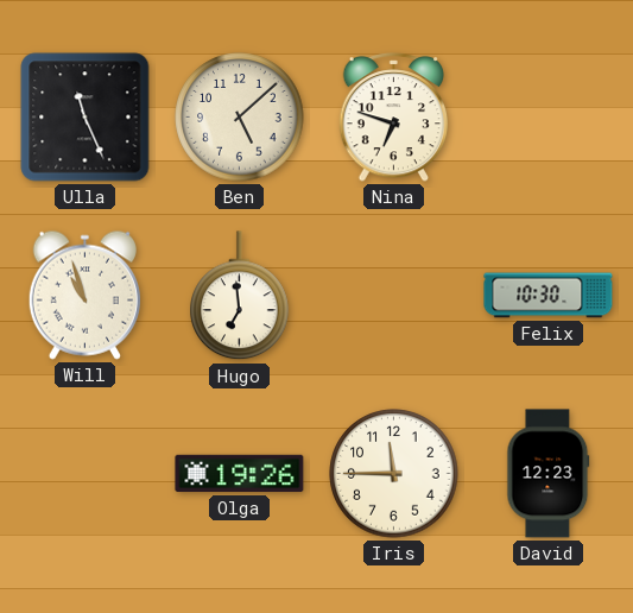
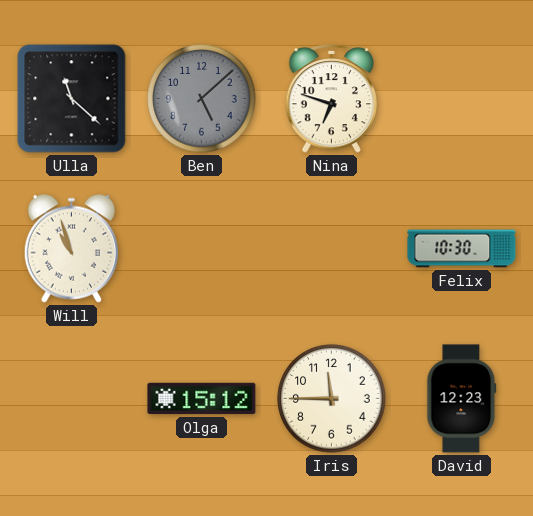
Ulla: 11:26 -> 11:22 (72, 99)
Ben dial: cream -> grey (202, 99)
Hugo: 6:59 -> none (240, 296)
Olga: 19:26 -> 15:12 (202, 399)
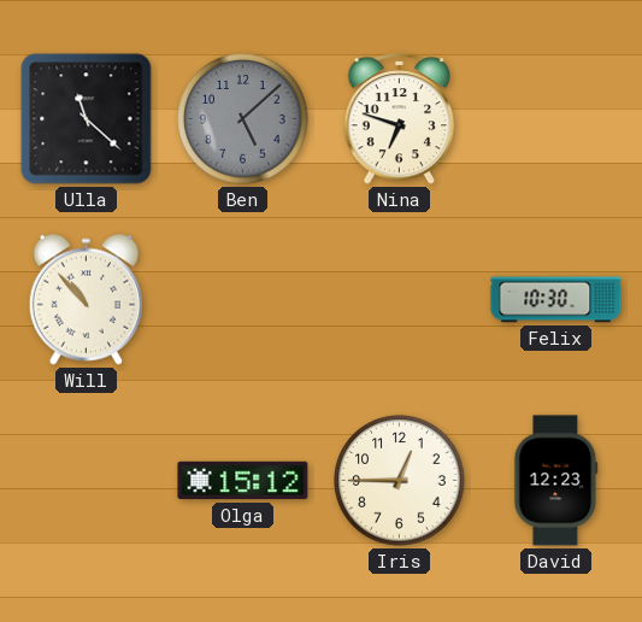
Will: 10:57 -> 10:53 (86, 299)
Iris: 11:45 -> 12:45 (400, 481)
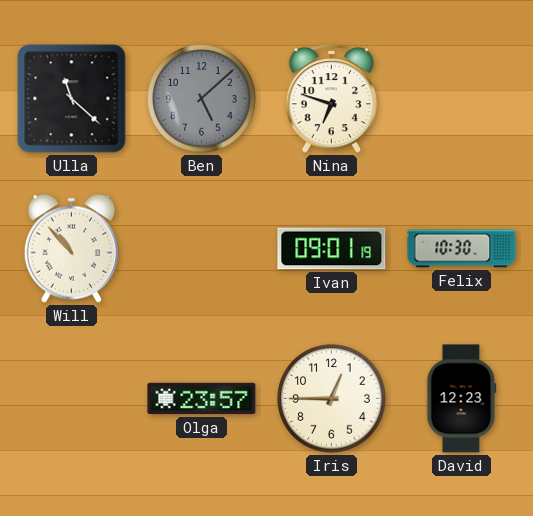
Ivan: none -> 09:01 (332, 249)
Olga: 15:12 -> 23:57 (202, 399)
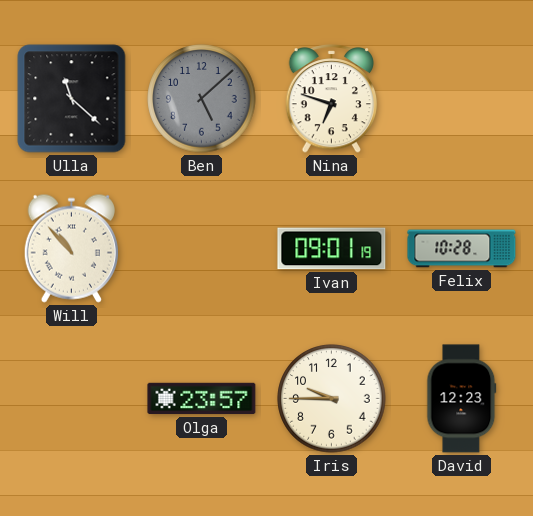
Felix: 10:30 -> 10:28 (462, 249)
Iris: 12:45 -> 9:45 (332, 399)
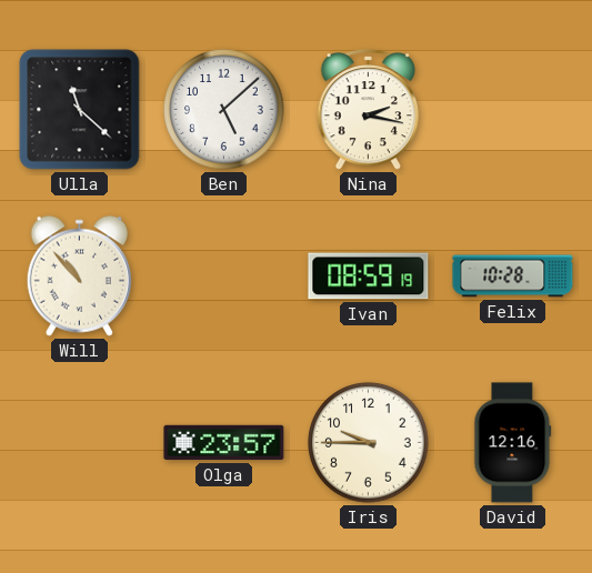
Ben dial: grey -> white (224, 110)
Nina: 6:48 -> 2:17 (369, 110)
Ivan: 09:01 -> 08:59 (369, 277)
David: 12:23 -> 12:16 (513, 443)
